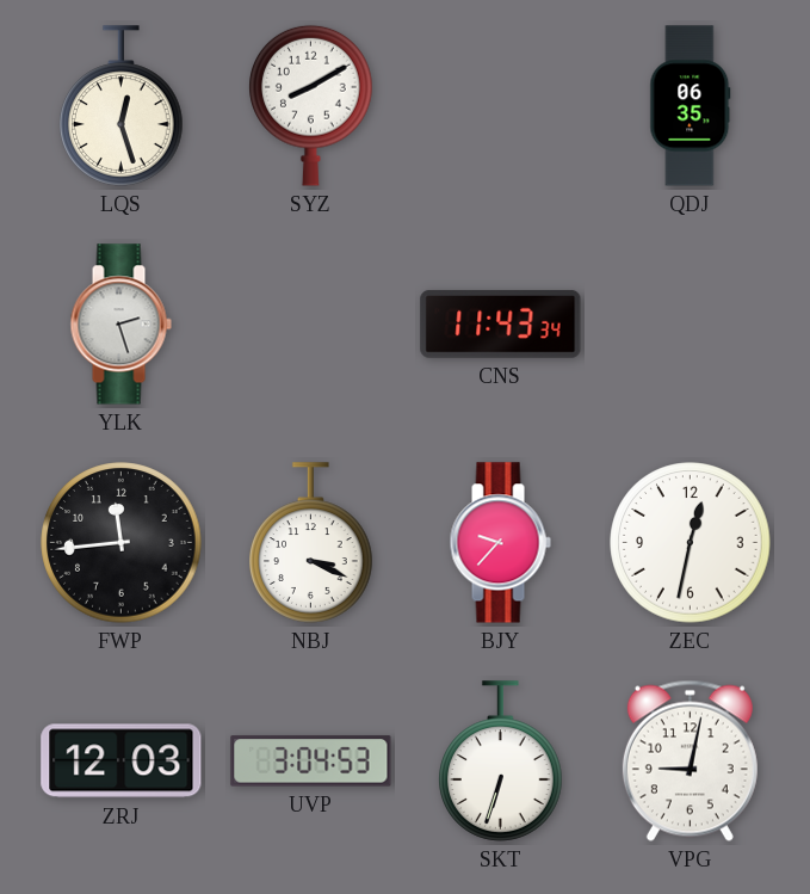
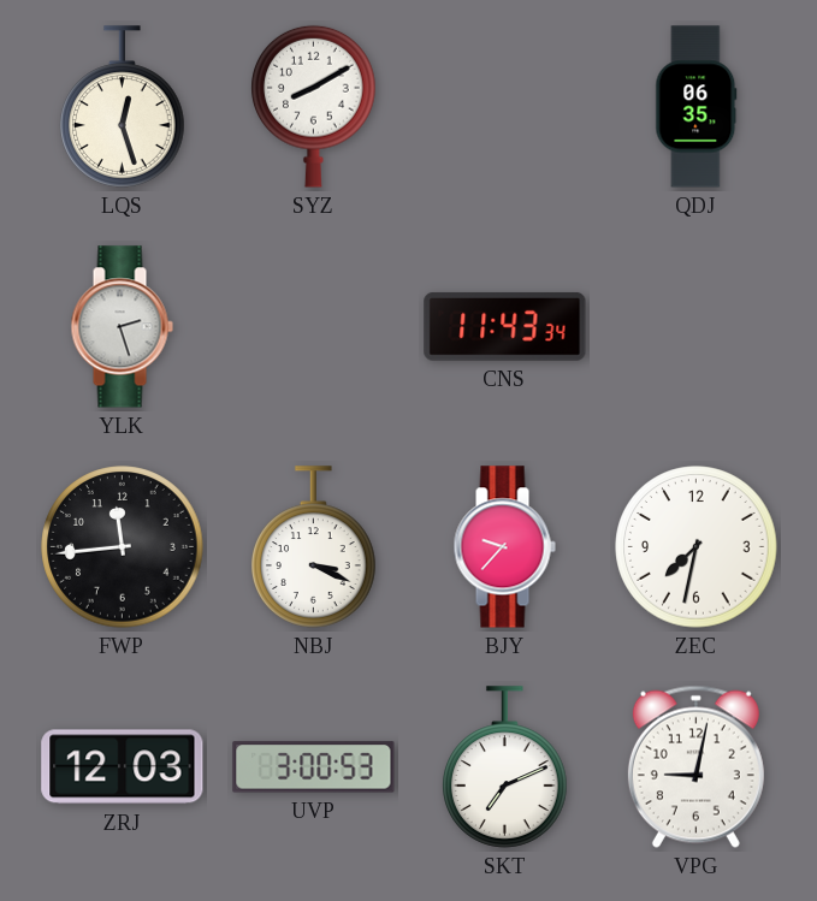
ZEC: 12:32 -> 7:32 (697, 547)
UVP: 3:04 -> 3:00 (314, 767)
SKT: 6:33 -> 7:11 (505, 767)
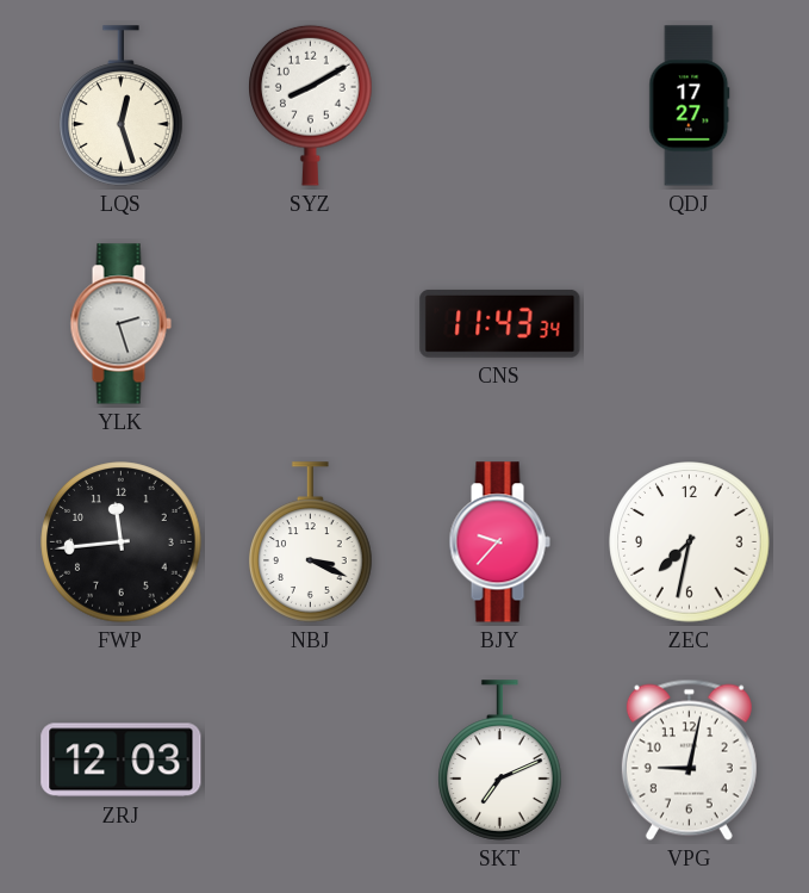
QDJ: 06:35 -> 17:27 (690, 106)
UVP: 3:00 -> none (314, 767)
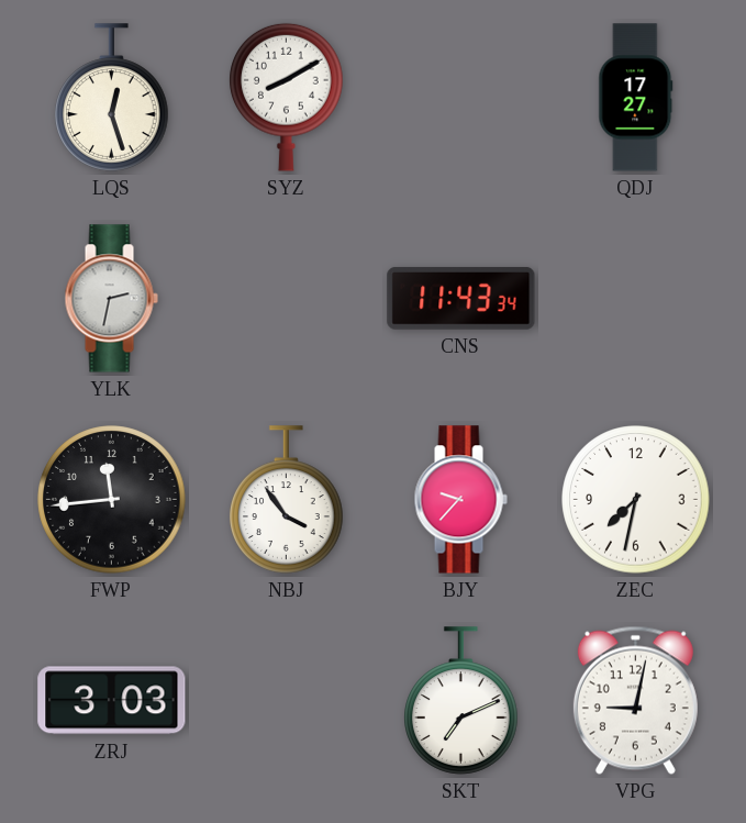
YLK: 2:27 -> 2:32 (111, 299)
NBJ: 3:19 -> 3:54 (287, 500)
ZRJ: 12:03 -> 3:03 (112, 701)
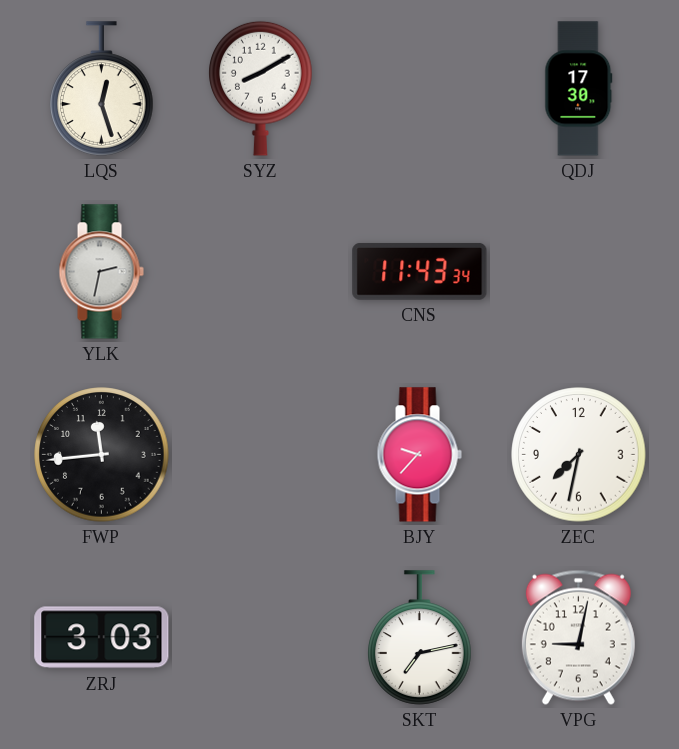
QDJ: 17:27 -> 17:30 (579, 89)
NBJ: 3:54 -> none (287, 500)
SKT: 7:11 -> 7:13 (420, 638)
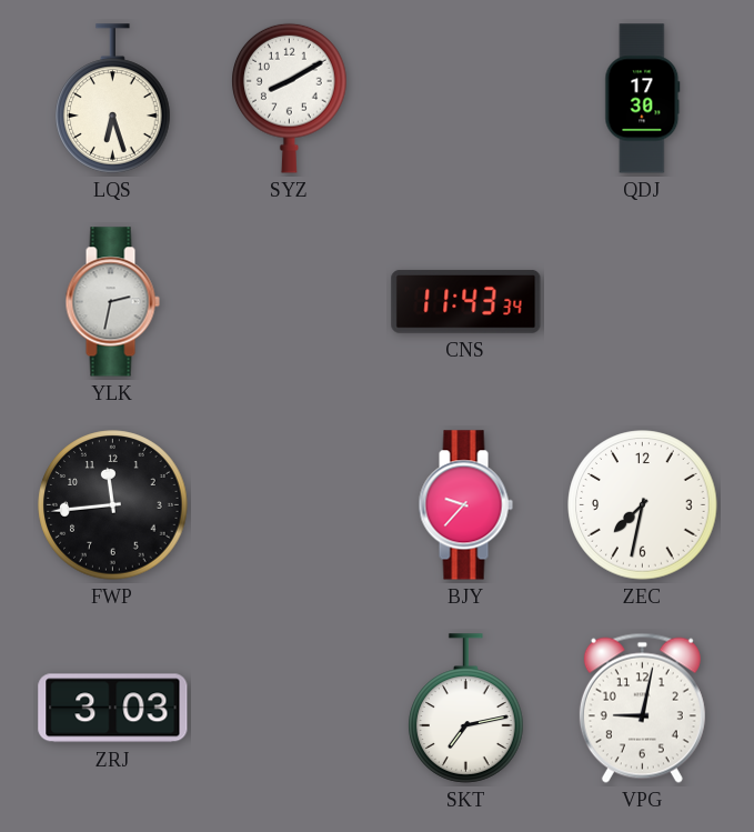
LQS: 12:27 -> 6:27 (113, 99)
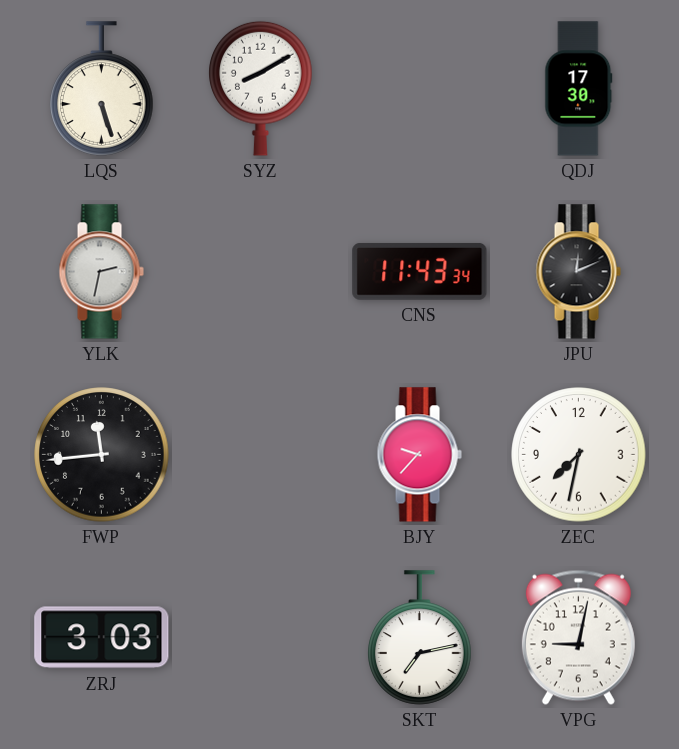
LQS: 6:27 -> 5:27 (102, 89)
JPU: none -> 12:11 (578, 272)
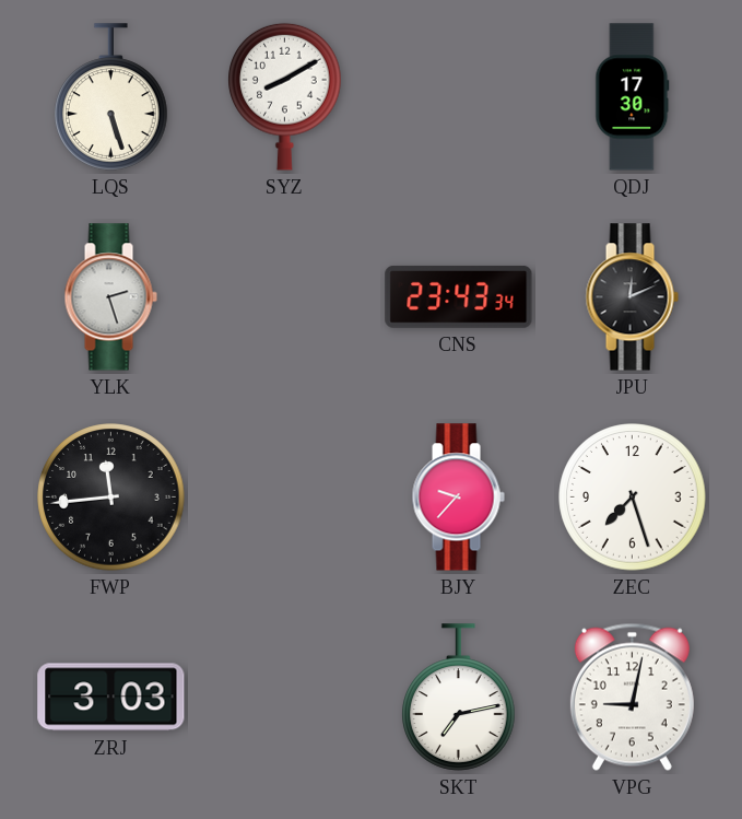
YLK: 2:32 -> 2:27 (110, 297)
CNS: 11:43 -> 23:43 (459, 296)
ZEC: 7:32 -> 7:27 (633, 498)
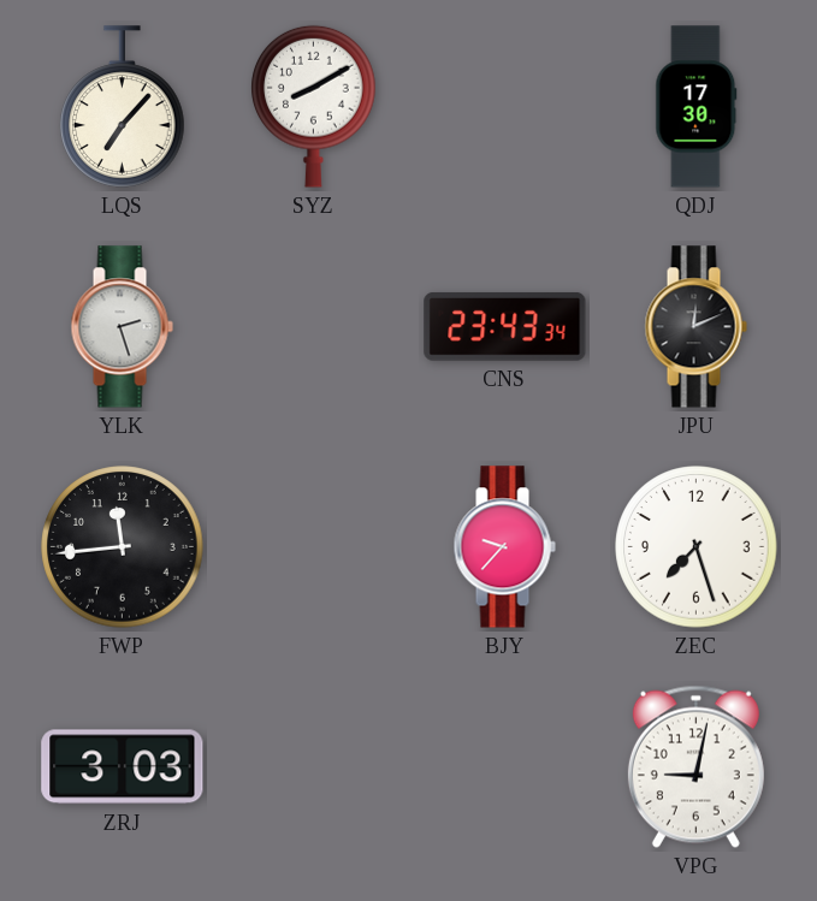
LQS: 5:27 -> 7:07 (123, 107)
SKT: 7:13 -> none (459, 698)
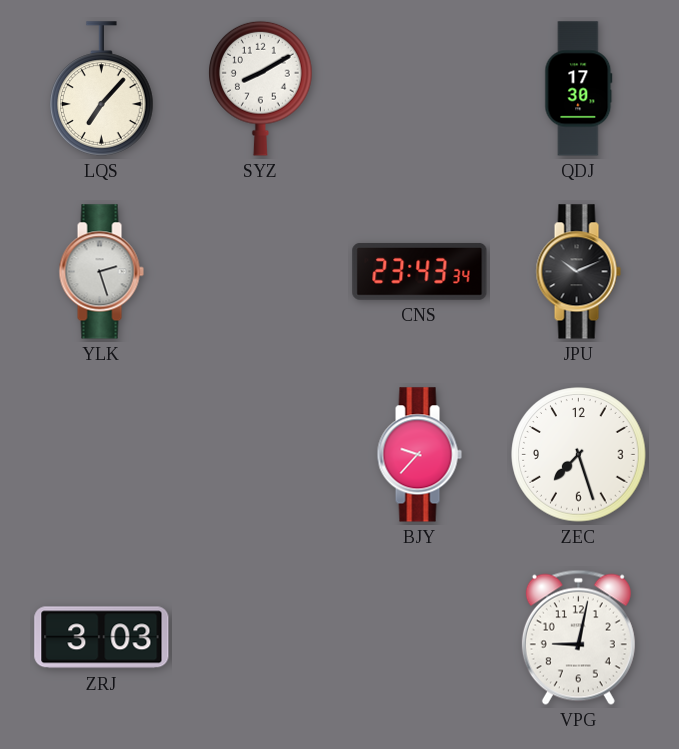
JPU: 12:11 -> 10:11 (578, 272)
FWP: 11:44 -> none (123, 547)
